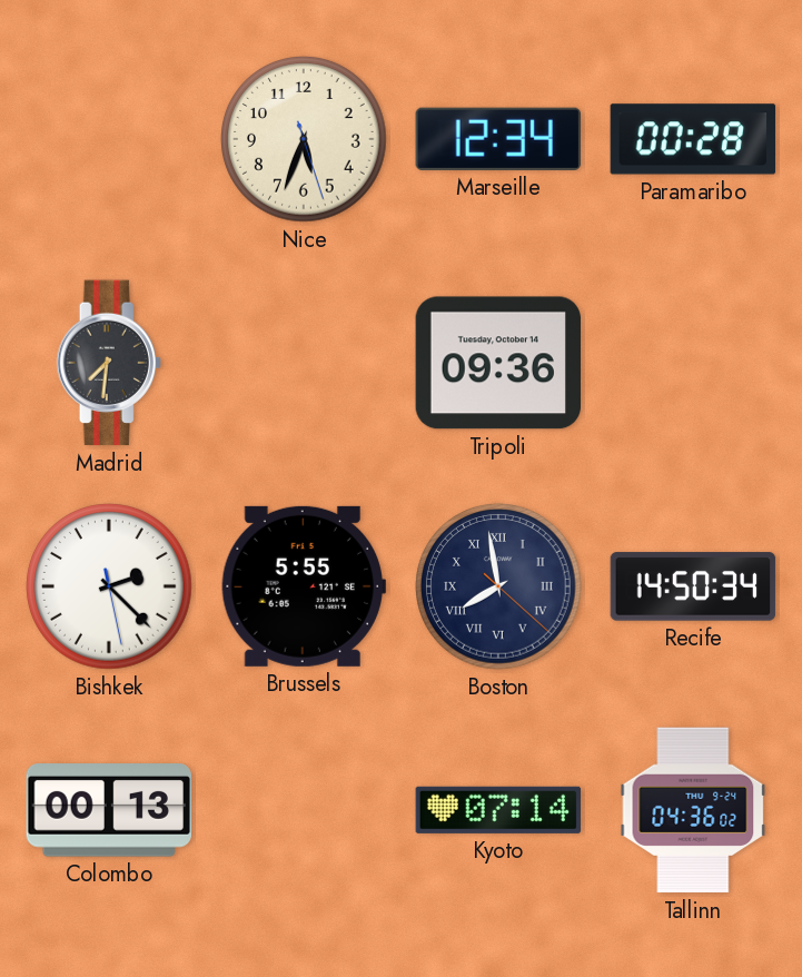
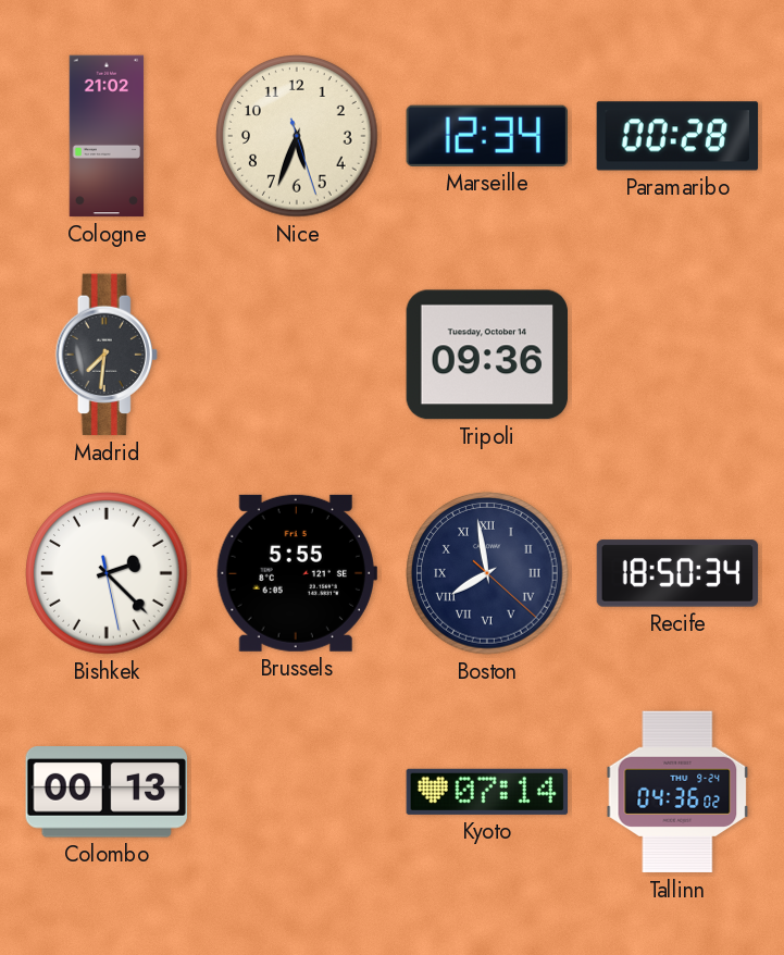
Cologne: none -> 21:02 (107, 136)
Recife: 14:50 -> 18:50 (677, 573)
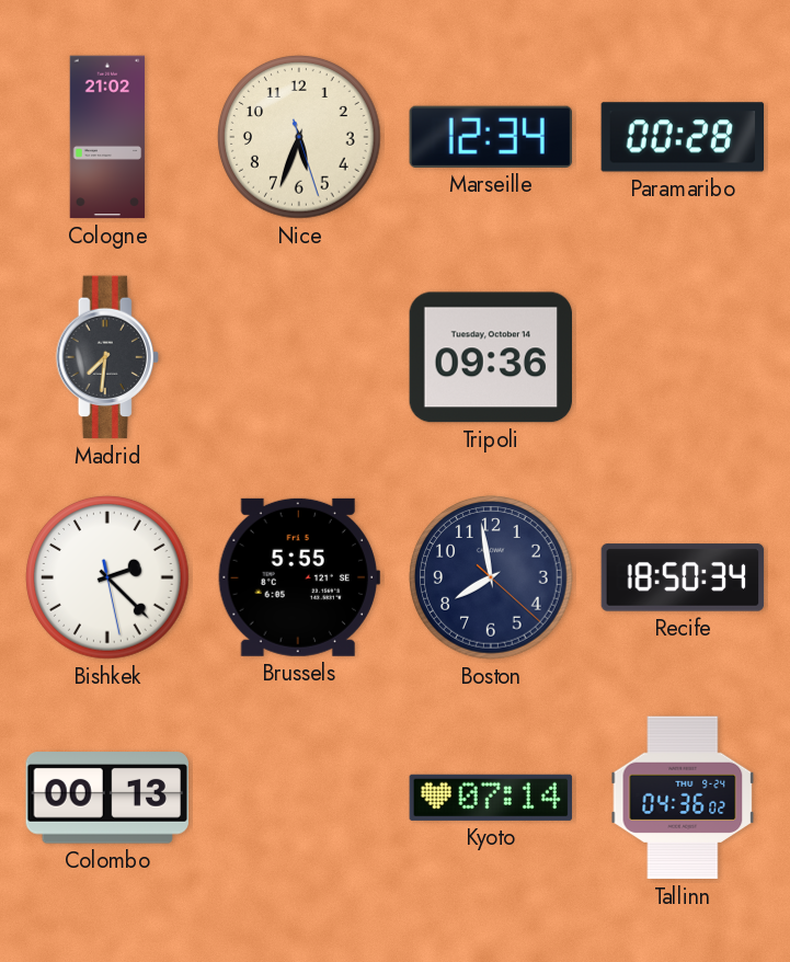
Boston numerals: Roman -> Arabic (491, 577)
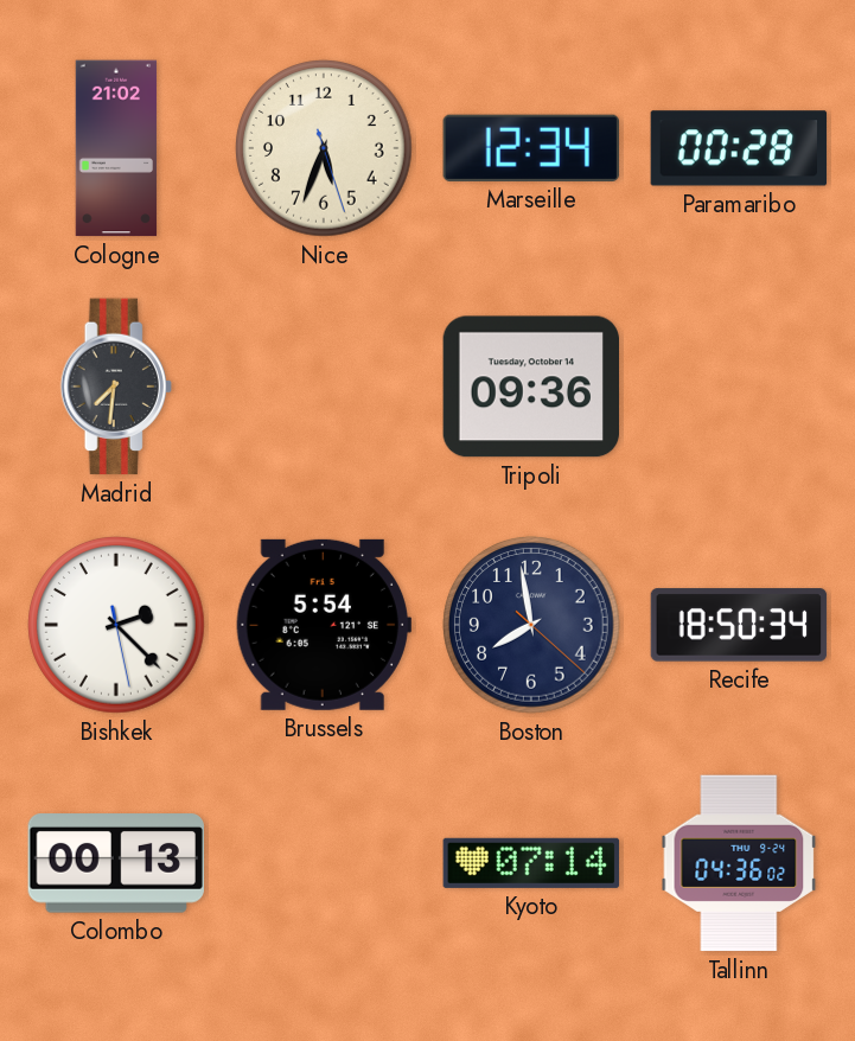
Brussels: 5:55 -> 5:54 (323, 625)
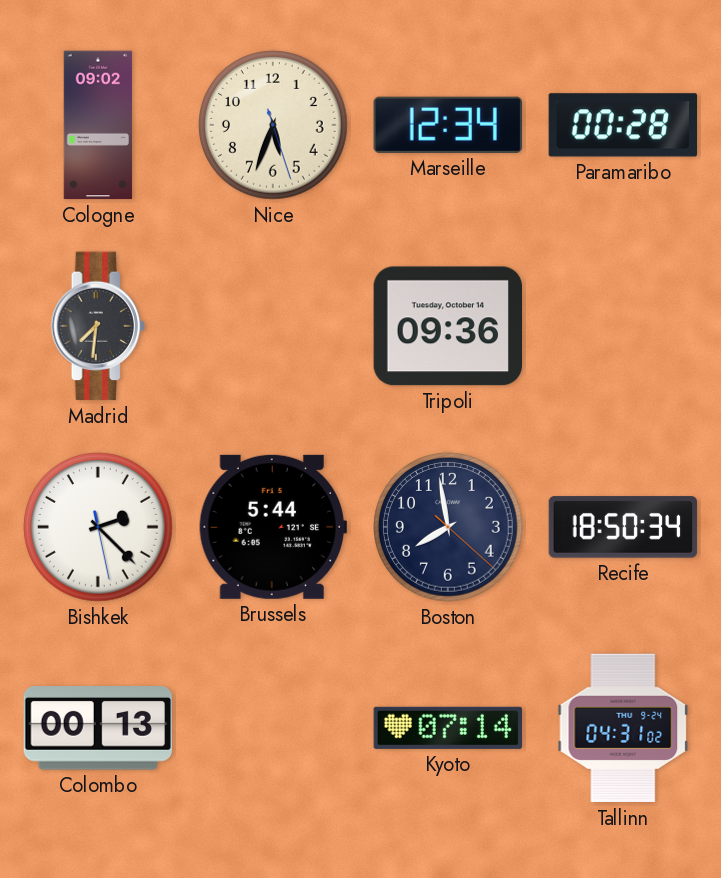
Cologne: 21:02 -> 09:02 (98, 125)
Brussels: 5:54 -> 5:44 (272, 527)
Tallinn: 04:36 -> 04:31 (623, 728)
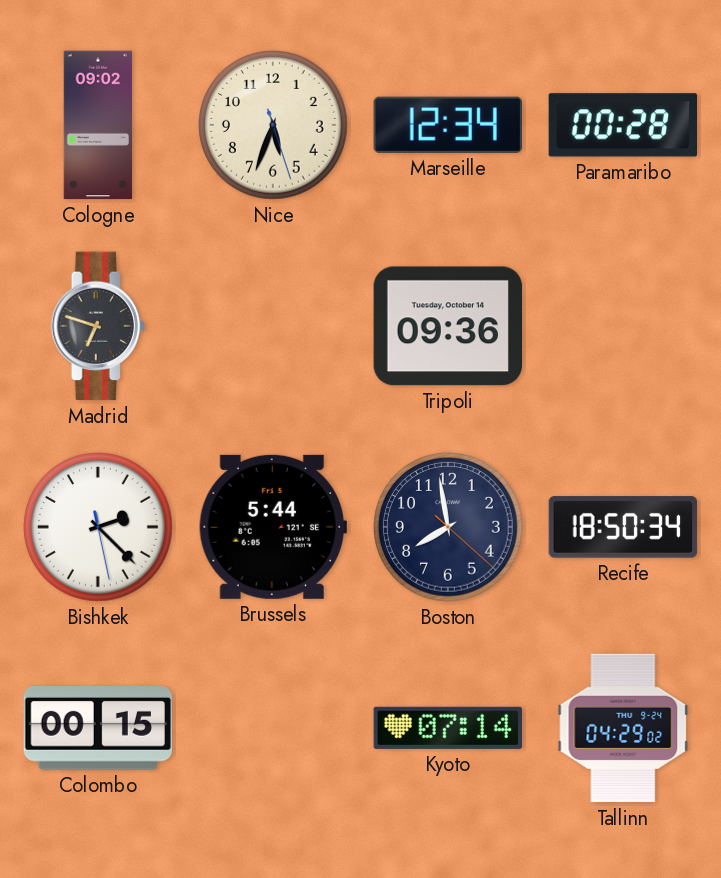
Madrid: 7:31 -> 6:48 (98, 326)
Colombo: 00:13 -> 00:15 (97, 728)
Tallinn: 04:31 -> 04:29 (623, 728)
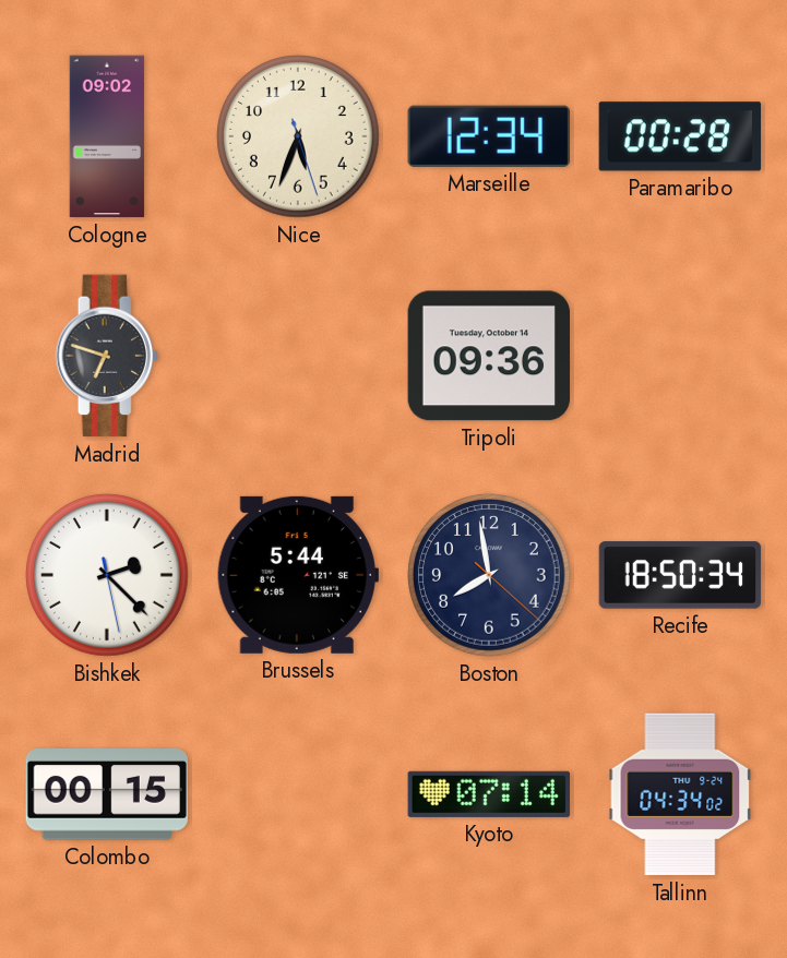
Tallinn: 04:29 -> 04:34 (680, 794)
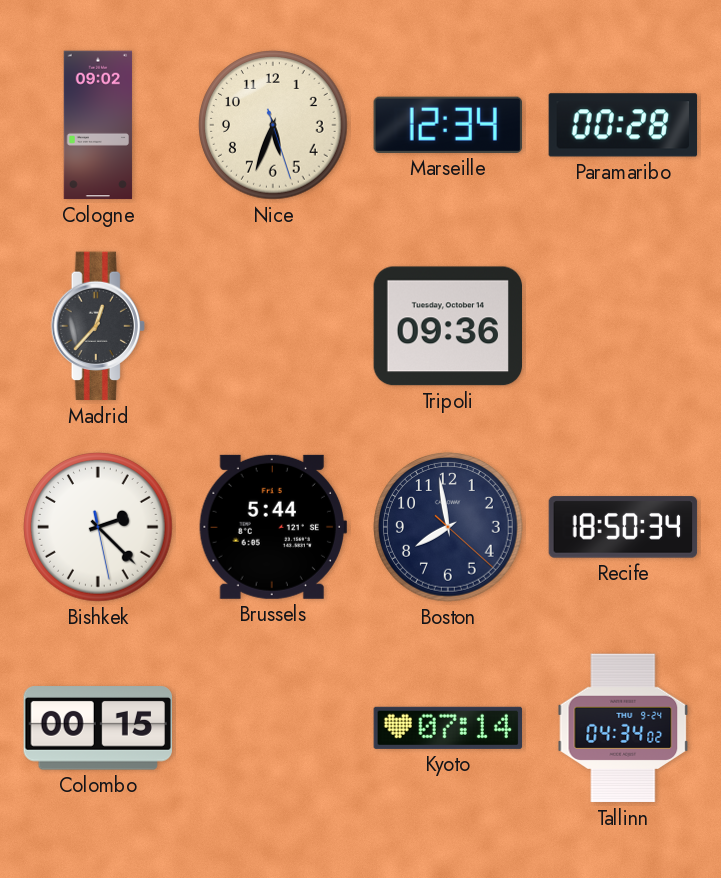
Madrid: 6:48 -> 12:37 (98, 326)
